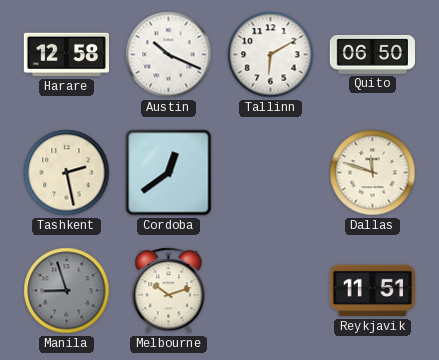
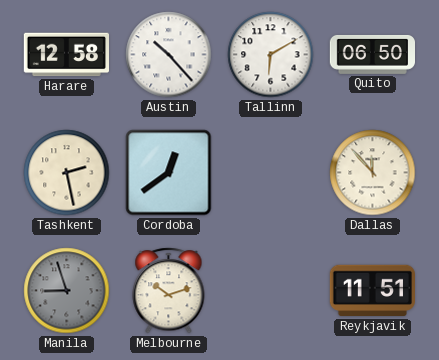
Austin: 10:19 -> 10:23 (169, 55)
Dallas: 11:48 -> 11:53 (373, 173)
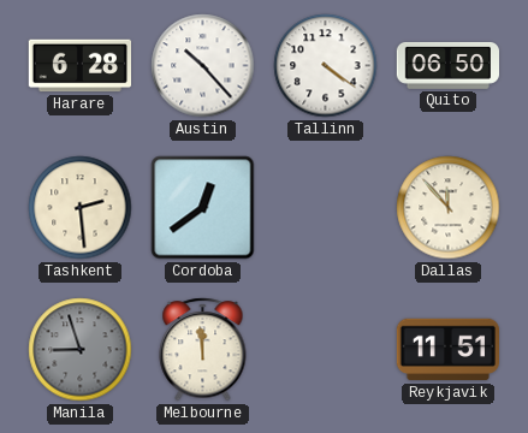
Harare: 12:58 -> 6:28 (79, 66)
Tallinn: 6:10 -> 4:21 (326, 66)
Tashkent: 2:28 -> 2:29 (81, 208)
Melbourne: 10:12 -> 11:59 (203, 350)
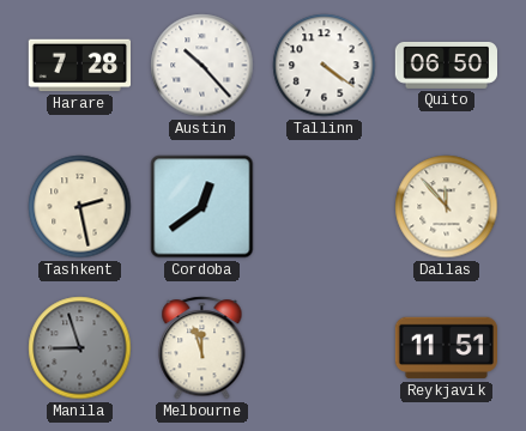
Harare: 6:28 -> 7:28 (79, 66)
Tashkent: 2:29 -> 2:28 (80, 207)
Melbourne: 11:59 -> 11:57 (202, 348)
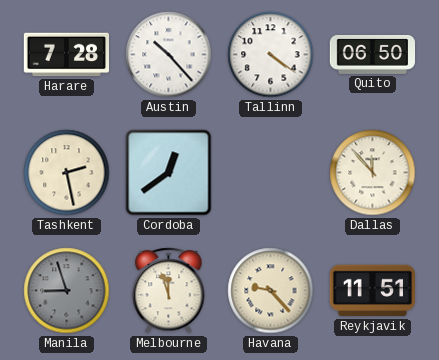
Havana: none -> 9:23 (271, 291)
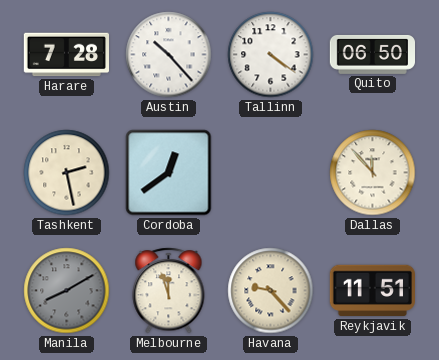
Manila: 8:57 -> 8:10 (67, 291)
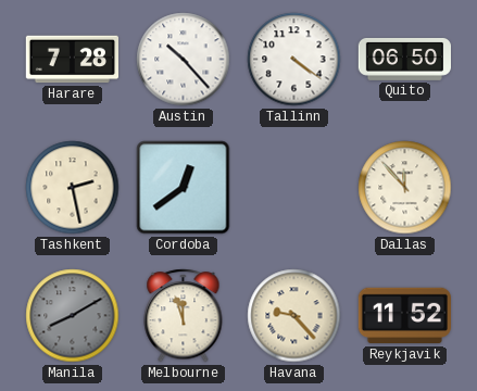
Reykjavik: 11:51 -> 11:52 (404, 316)
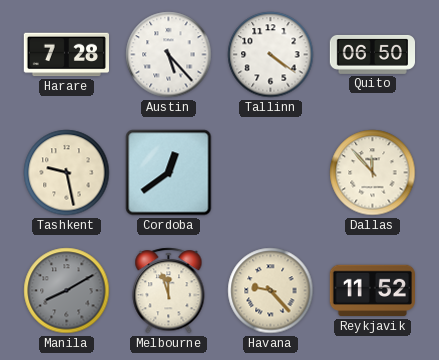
Austin: 10:23 -> 5:23 (169, 55)
Tashkent: 2:28 -> 9:28 (67, 173)
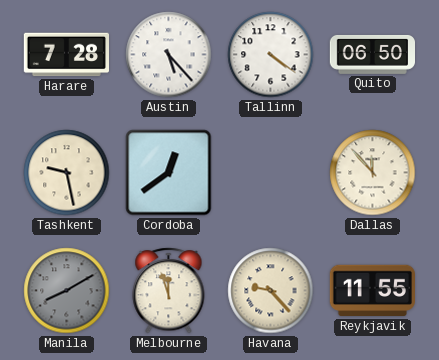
Reykjavik: 11:52 -> 11:55 (372, 291)
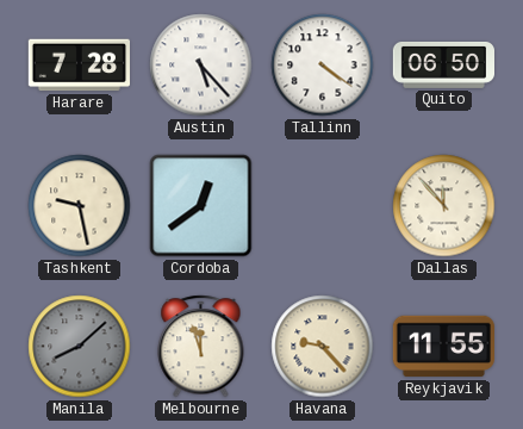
Manila: 8:10 -> 8:08 (80, 347)
